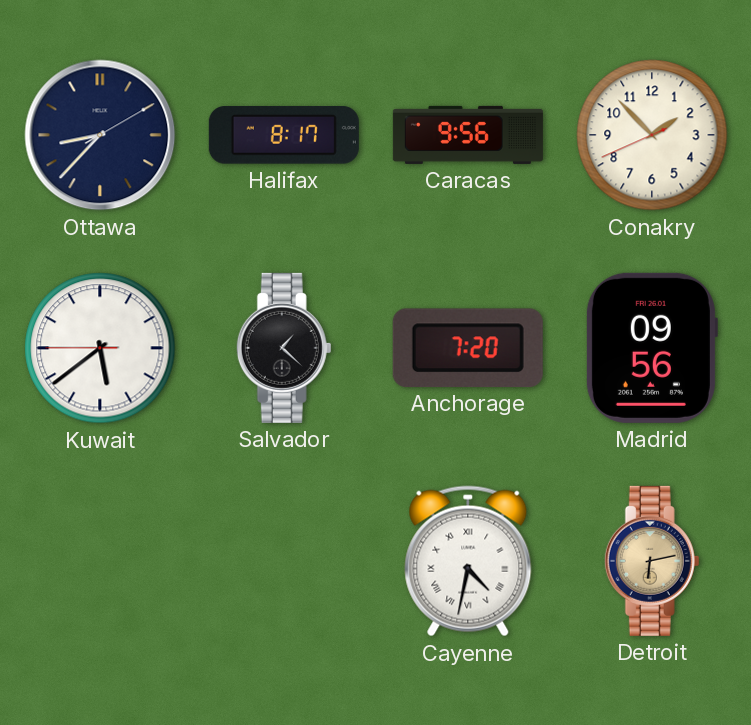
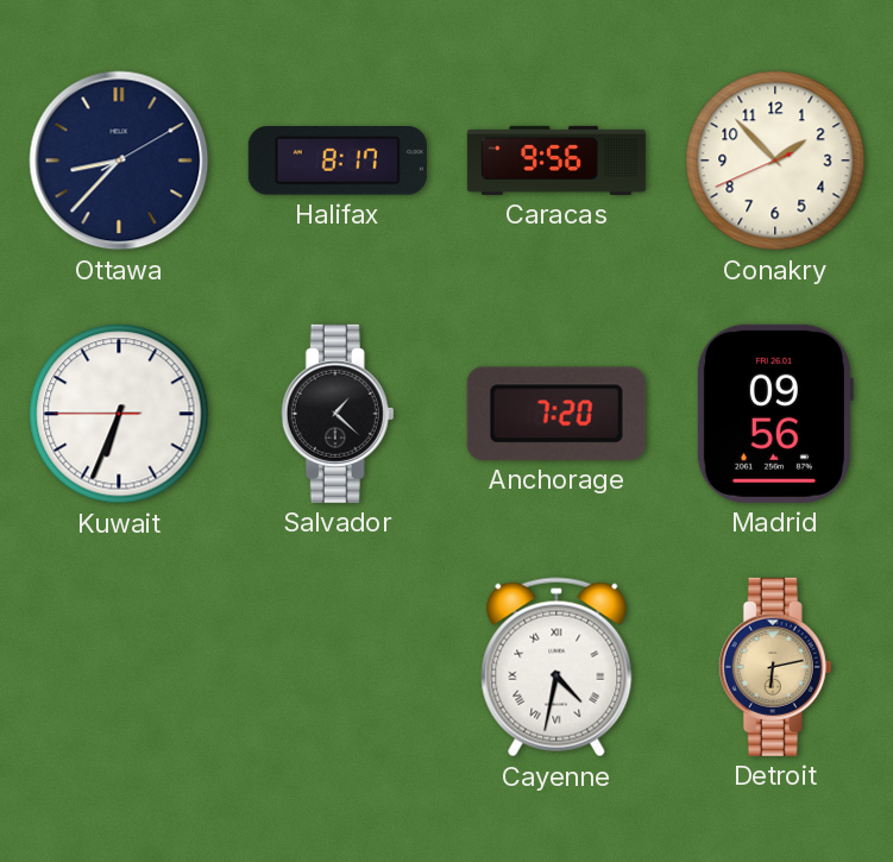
Kuwait: 5:38 -> 6:33 (119, 414)
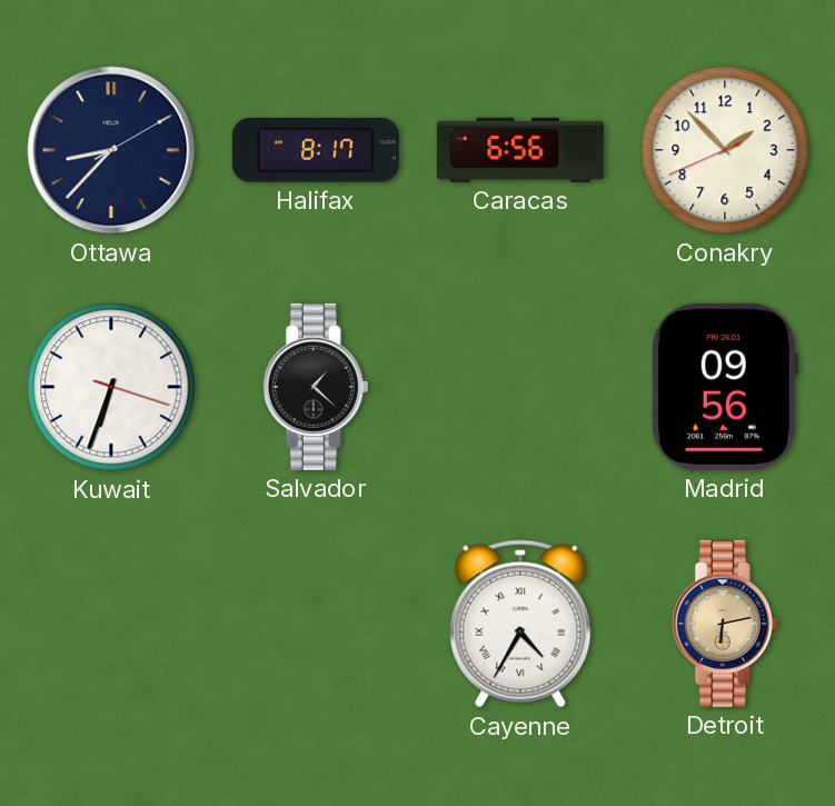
Caracas: 9:56 -> 6:56 (520, 150)
Kuwait: 6:33:45 -> 6:33:18 (111, 387)
Anchorage: 7:20 -> none (556, 414)
Cayenne: 4:32 -> 4:35 (520, 624)
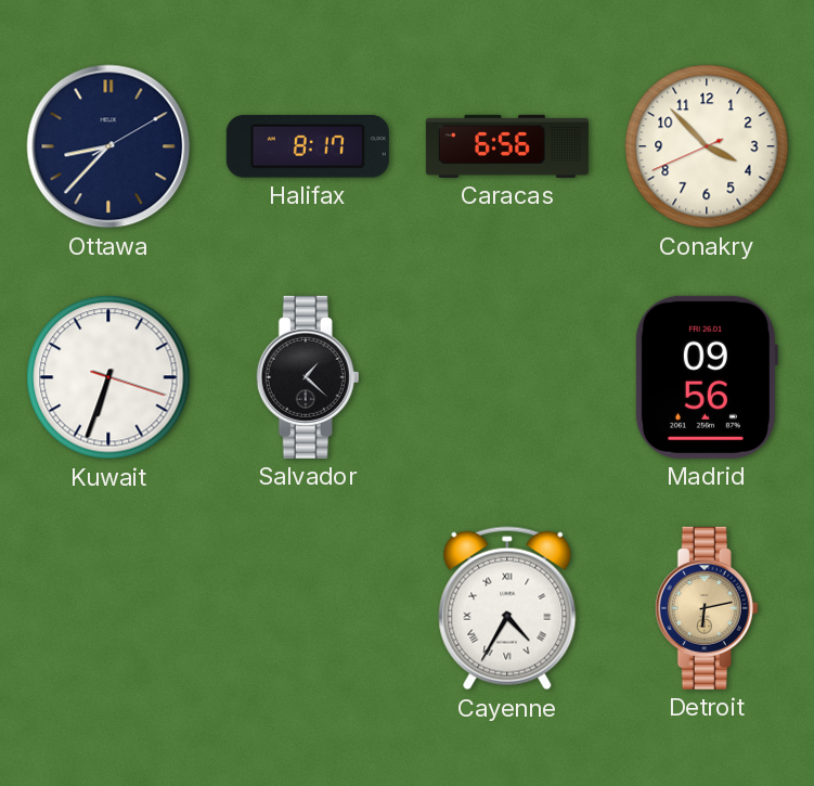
Conakry: 1:52 -> 3:52 (707, 146)
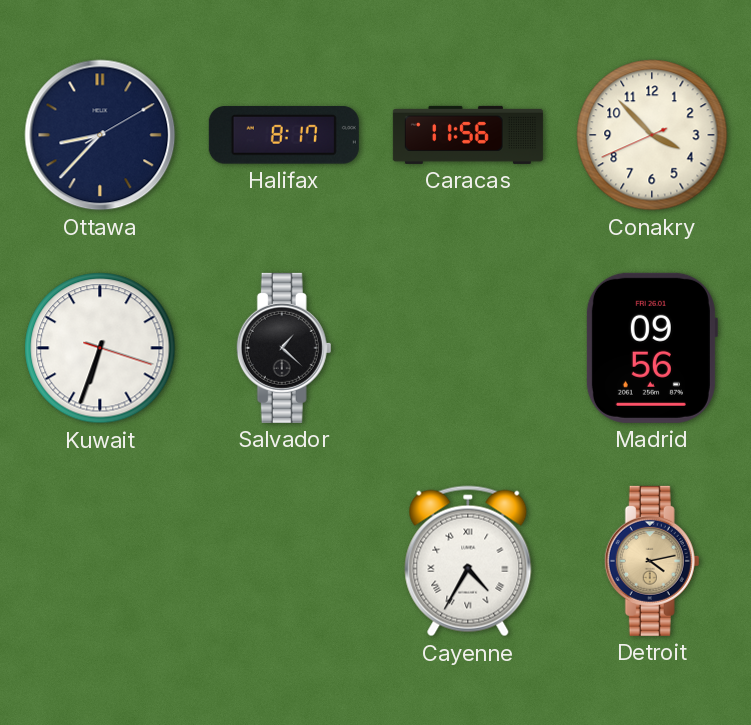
Caracas: 6:56 -> 11:56 (468, 135)
Detroit: 6:13 -> 4:13 (652, 561)
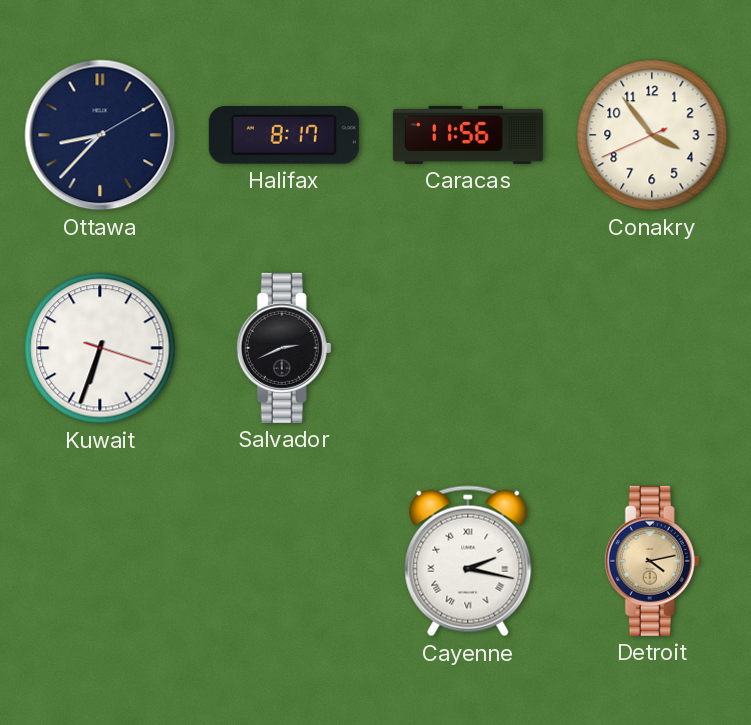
Conakry: 3:52 -> 3:53 (652, 135)
Salvador: 1:22 -> 2:41 (284, 348)
Madrid: 09:56 -> none (651, 348)
Cayenne: 4:35 -> 2:17 (468, 561)
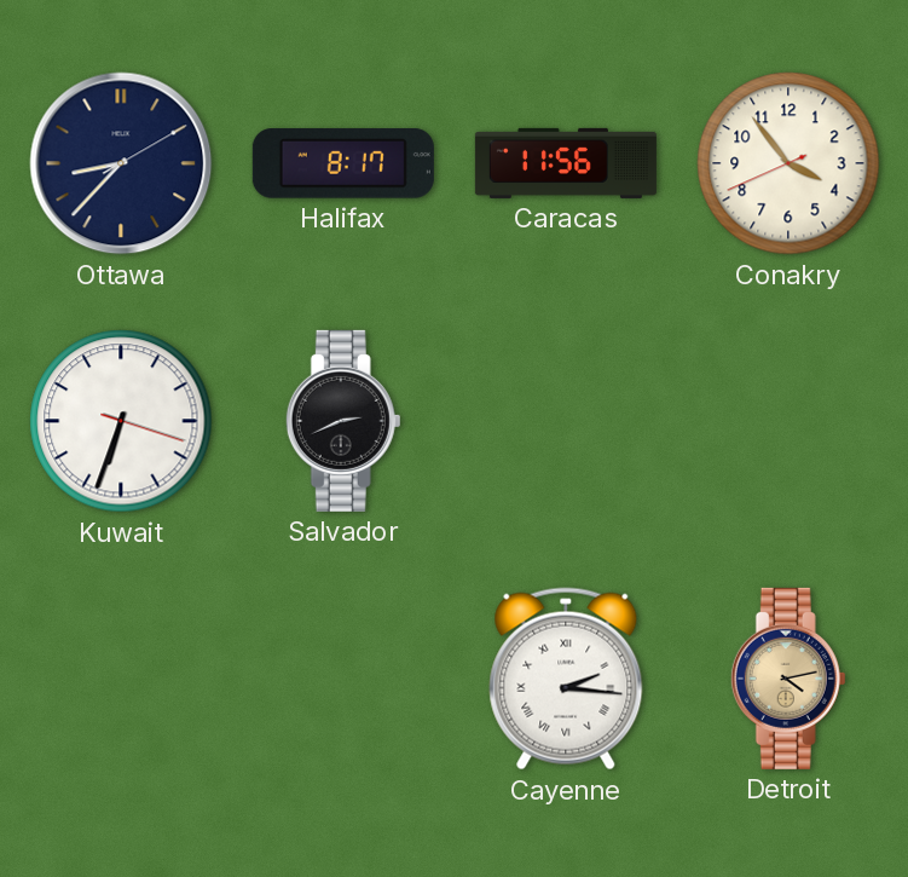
Cayenne: 2:17 -> 2:16 (566, 679)
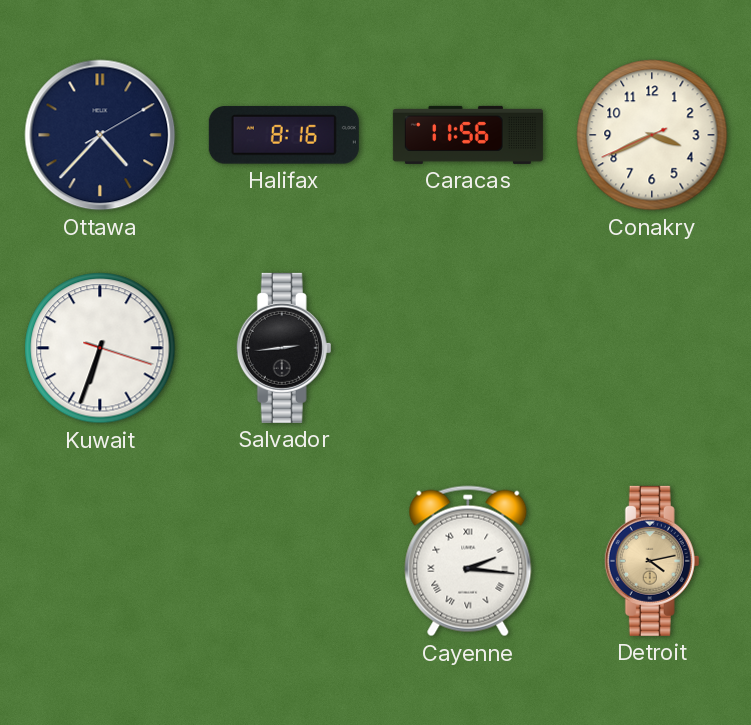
Ottawa: 8:37 -> 4:37 (100, 135)
Halifax: 8:17 -> 8:16 (284, 135)
Conakry: 3:53 -> 3:40 (652, 135)
Salvador: 2:41 -> 2:44 (284, 348)
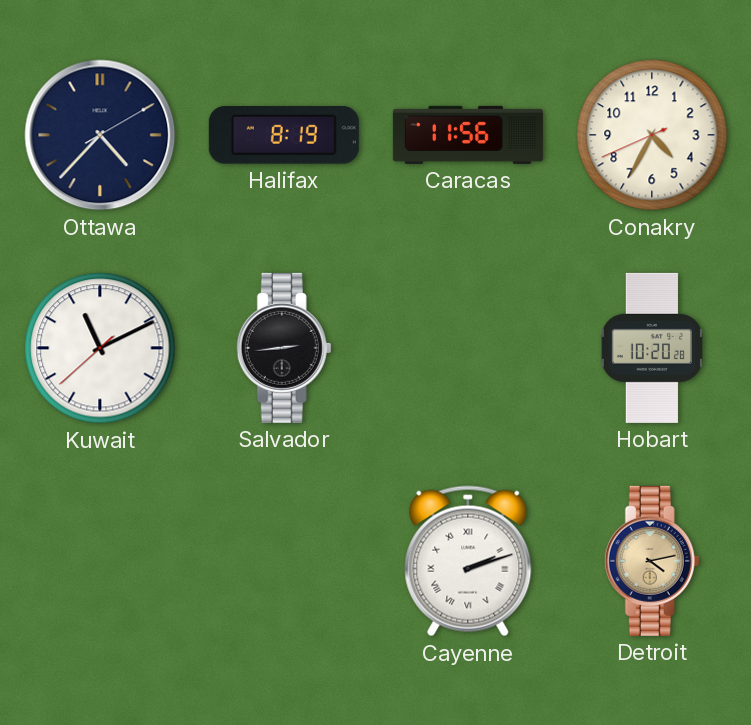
Halifax: 8:16 -> 8:19 (284, 135)
Conakry: 3:40 -> 4:34 (652, 135)
Kuwait: 6:33 -> 11:10 (100, 348)
Hobart: none -> 10:20 (652, 348)
Cayenne: 2:16 -> 2:12 (468, 561)
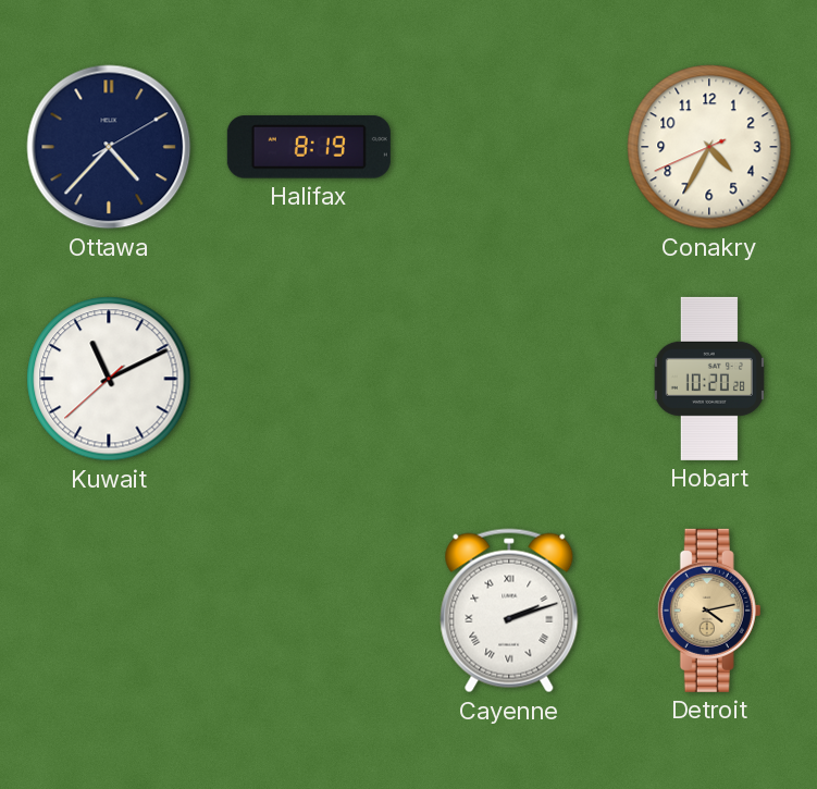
Caracas: 11:56 -> none (468, 135)
Salvador: 2:44 -> none (284, 348)
